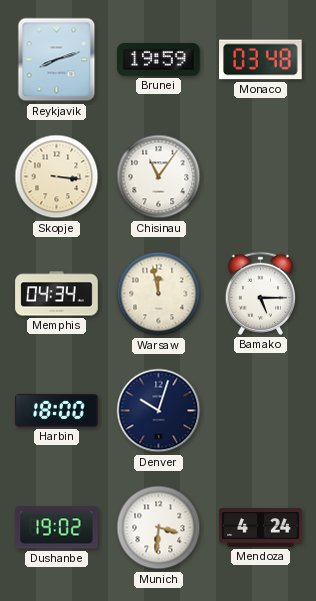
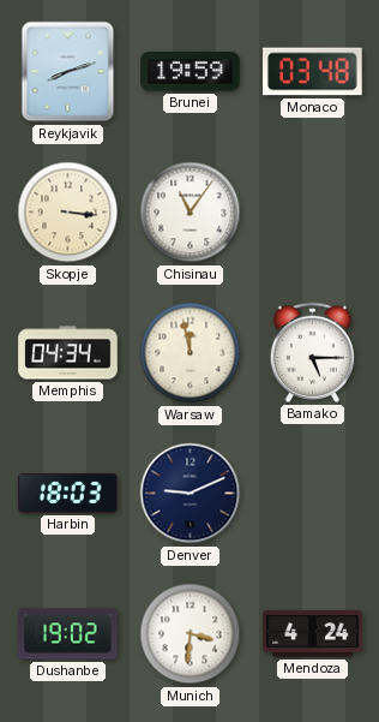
Harbin: 18:00 -> 18:03 (68, 493)
Denver: 10:03 -> 9:11 (191, 494)
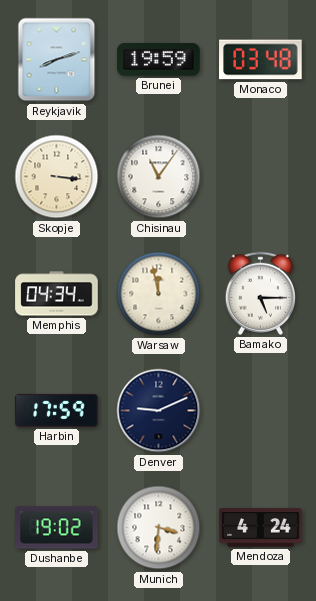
Harbin: 18:03 -> 17:59 (57, 410)
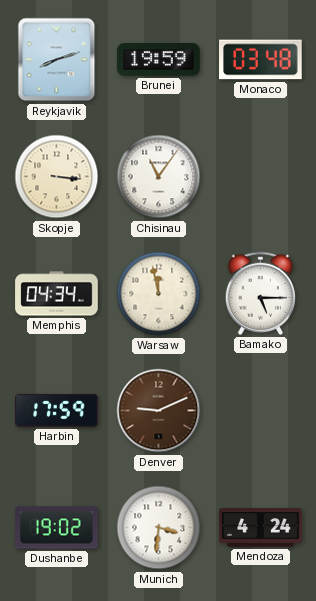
Denver dial: navy -> brown (159, 411)
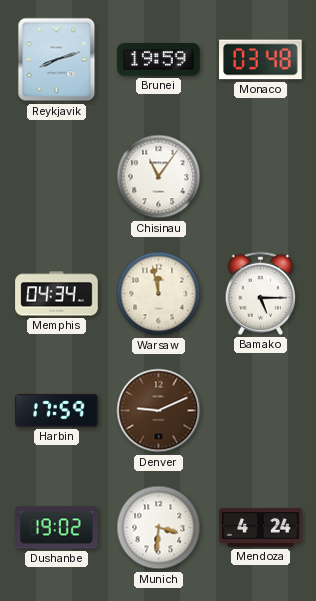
Skopje: 3:16 -> none (57, 177)
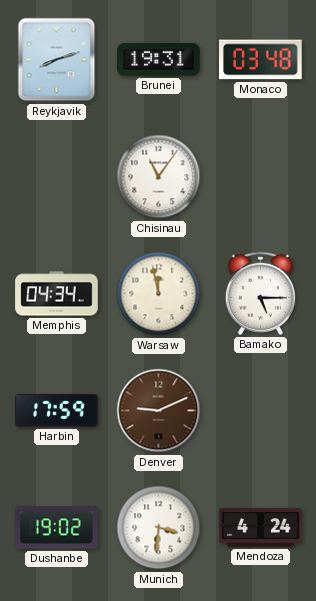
Brunei: 19:59 -> 19:31 (159, 60)
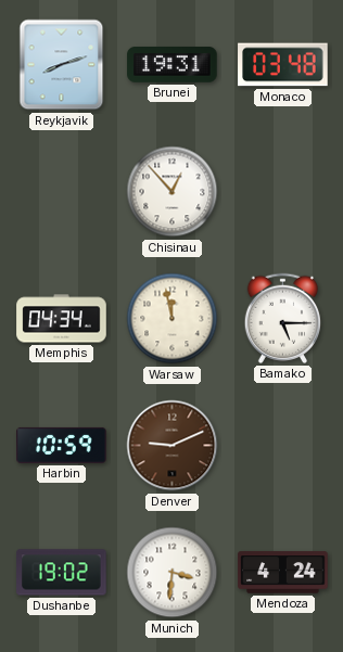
Chisinau: 11:06 -> 12:53 (173, 192)
Harbin: 17:59 -> 10:59 (62, 445)
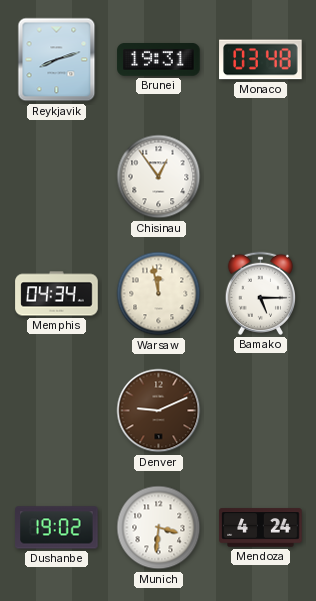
Chisinau: 12:53 -> 12:54 (159, 177)
Harbin: 10:59 -> none (62, 445)
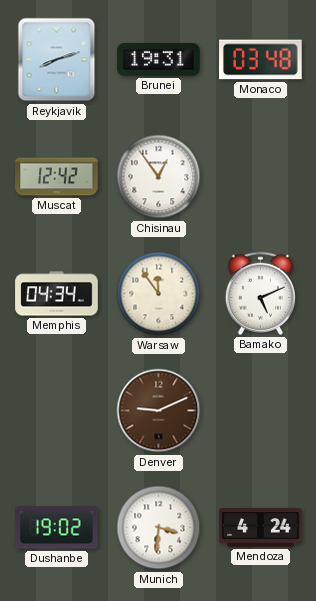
Muscat: none -> 12:42 (57, 177)
Warsaw: 11:58 -> 11:54 (159, 294)
Bamako: 5:15 -> 5:11 (260, 293)
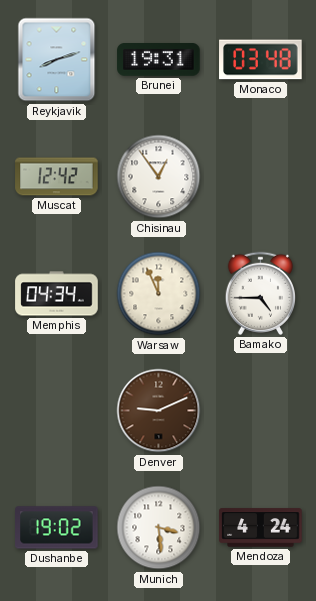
Warsaw: 11:54 -> 11:56 (159, 294)
Bamako: 5:11 -> 4:45 (260, 293)
Munich: 3:31 -> 3:29 (159, 528)
